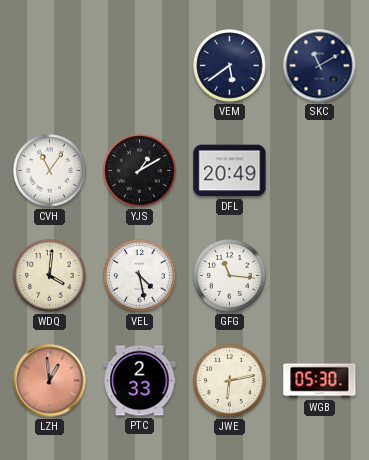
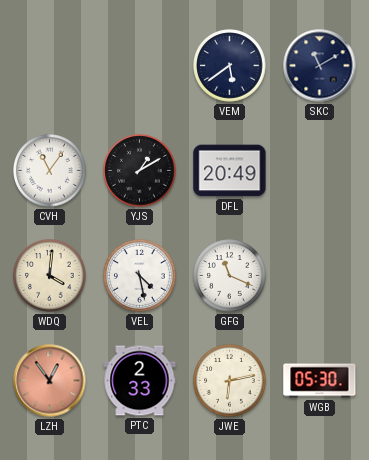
GFG: 11:16 -> 11:19 (230, 276)
LZH: 12:59 -> 12:54 (50, 381)
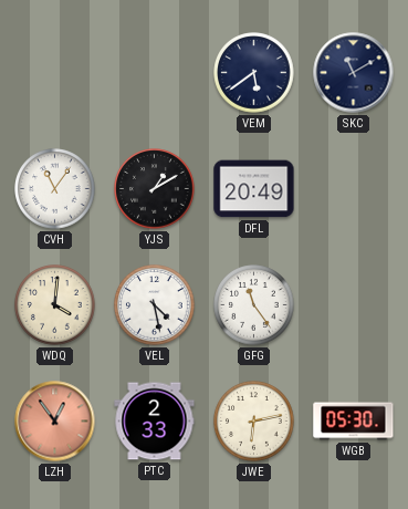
GFG: 11:19 -> 11:24 (254, 305)
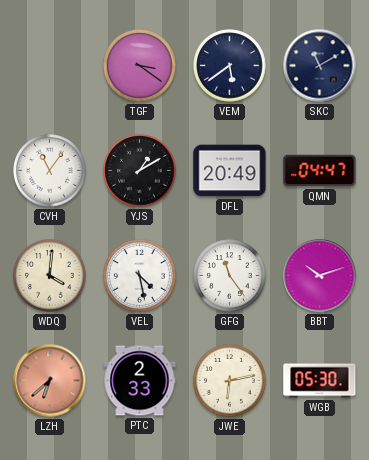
TGF: none -> 3:21 (140, 66)
QMN: none -> 04:47 (320, 171)
BBT: none -> 10:12 (320, 276)
LZH: 12:54 -> 6:38 (50, 381)
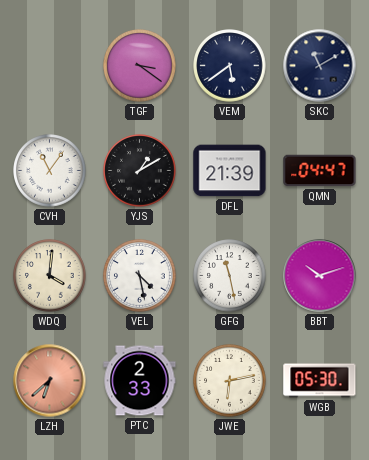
DFL: 20:49 -> 21:39 (230, 171)
GFG: 11:24 -> 11:28 (230, 276)
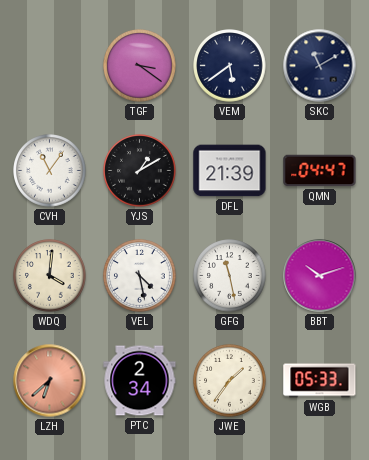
PTC: 2:33 -> 2:34 (140, 381)
JWE: 6:13 -> 1:36 (230, 381)
WGB: 05:30 -> 05:33 (320, 381)
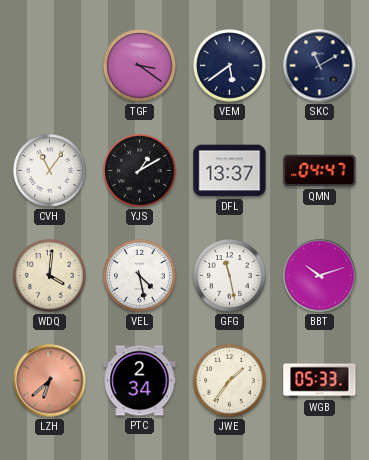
DFL: 21:39 -> 13:37 (230, 171)
